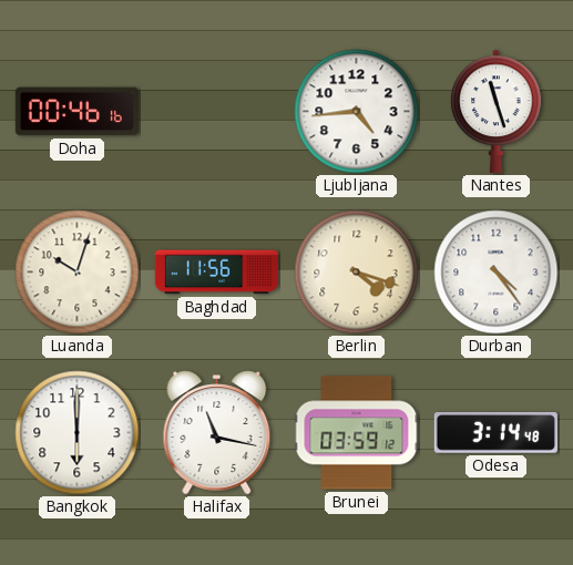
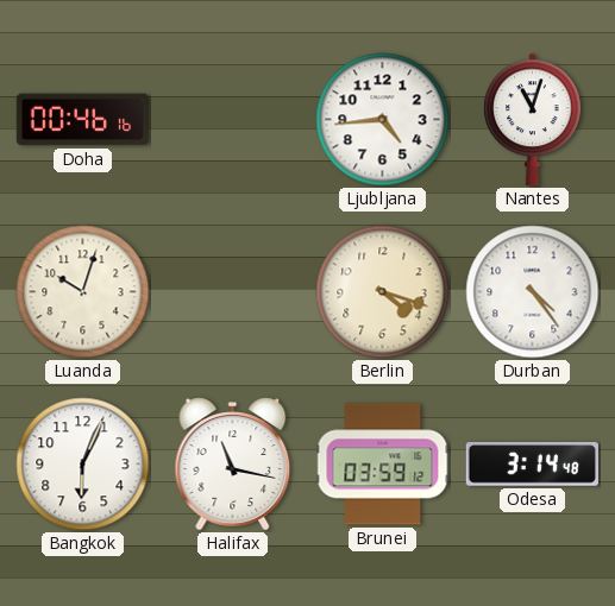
Nantes: 11:27 -> 11:03 (533, 119)
Baghdad: 11:56 -> none (216, 273)
Bangkok: 6:00 -> 6:04 (83, 465)
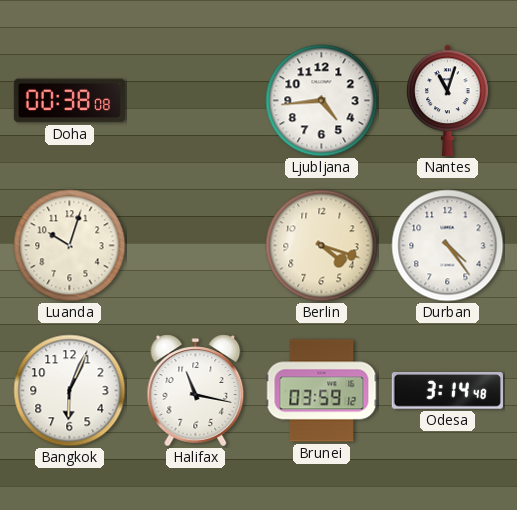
Doha: 00:46 -> 00:38 (69, 101)
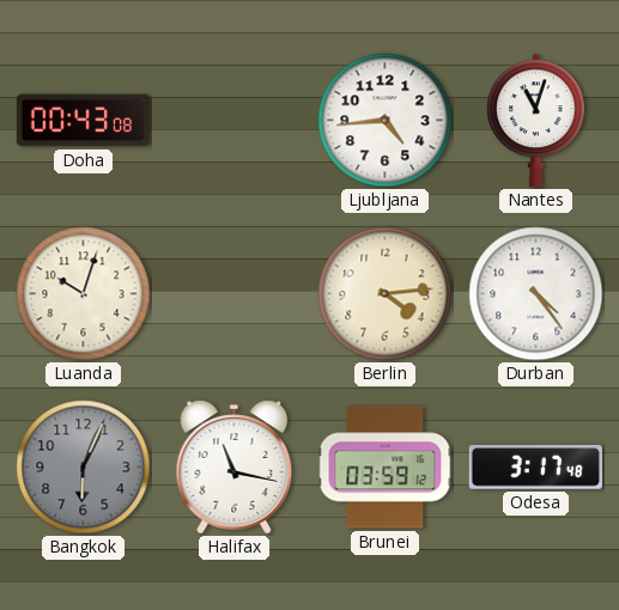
Doha: 00:38 -> 00:43 (83, 121)
Berlin: 4:18 -> 4:14 (386, 294)
Bangkok dial: white -> grey (84, 468)
Odesa: 3:14 -> 3:17 (535, 468)
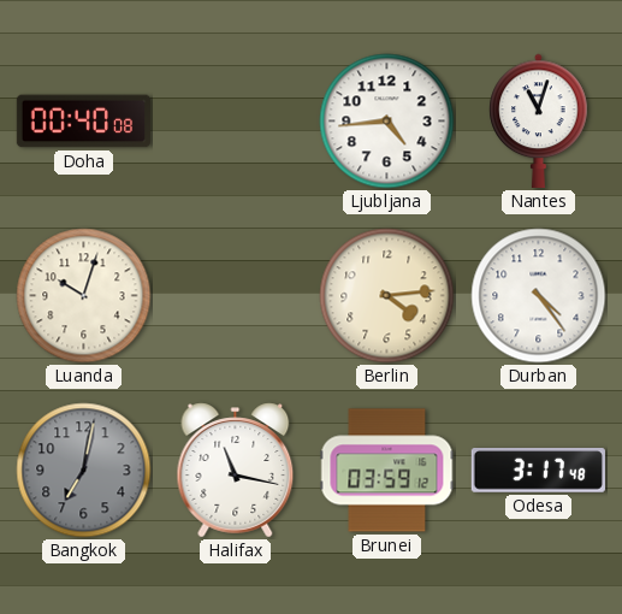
Doha: 00:43 -> 00:40 (83, 122)
Bangkok: 6:04 -> 7:02 (84, 471)
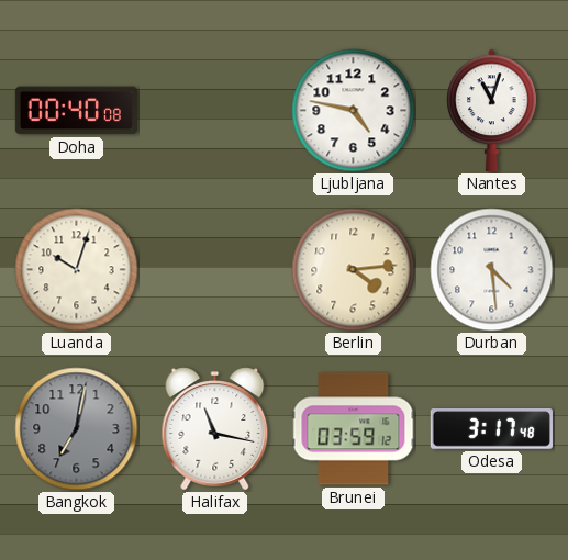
Ljubljana: 4:44 -> 4:47 (354, 111)
Durban: 4:24 -> 4:29 (492, 270)
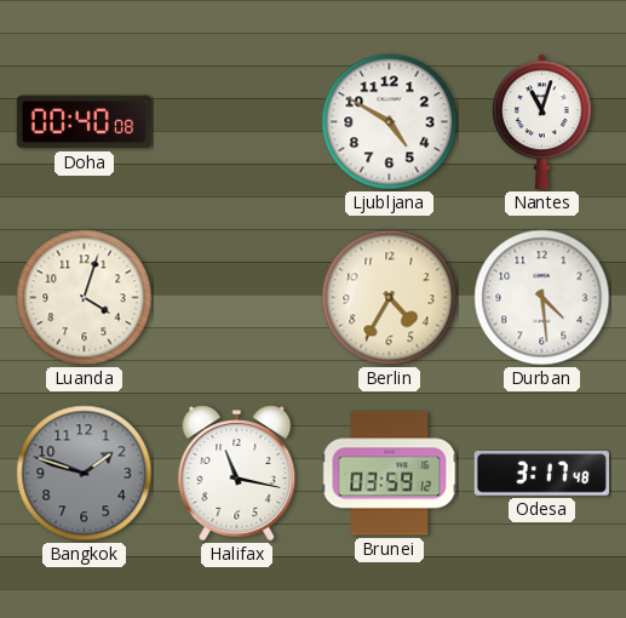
Ljubljana: 4:47 -> 4:50 (390, 122)
Luanda: 10:03 -> 4:03 (85, 298)
Berlin: 4:14 -> 4:35 (390, 298)
Bangkok: 7:02 -> 1:48 (85, 474)
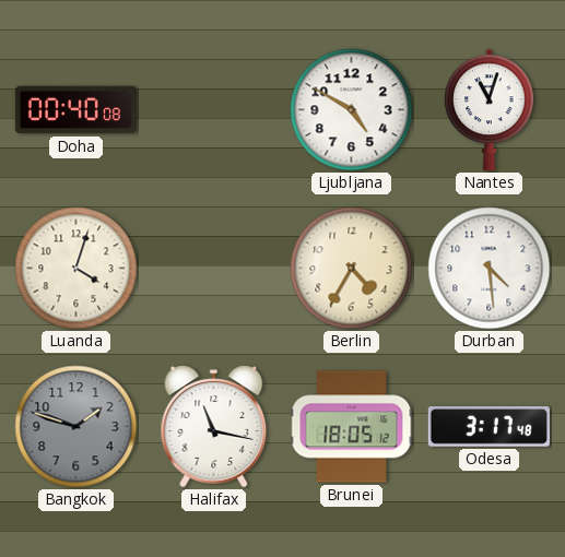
Brunei: 03:59 -> 18:05 (352, 427)
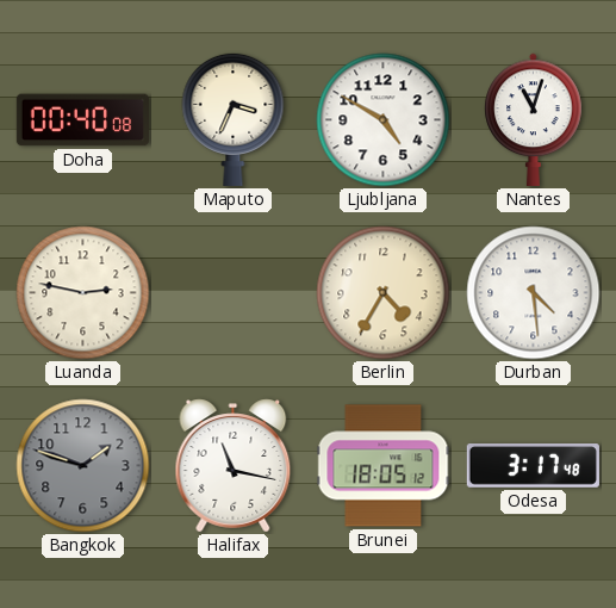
Maputo: none -> 3:34 (234, 119)
Luanda: 4:03 -> 2:47 (83, 293)
